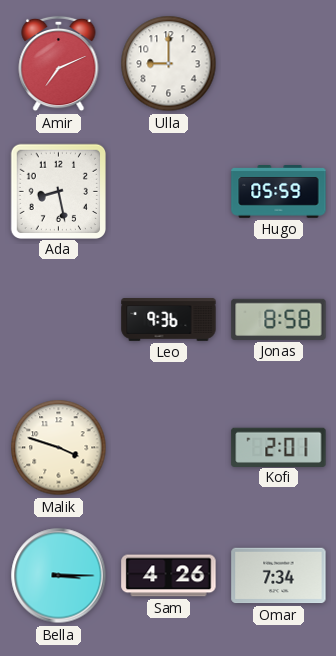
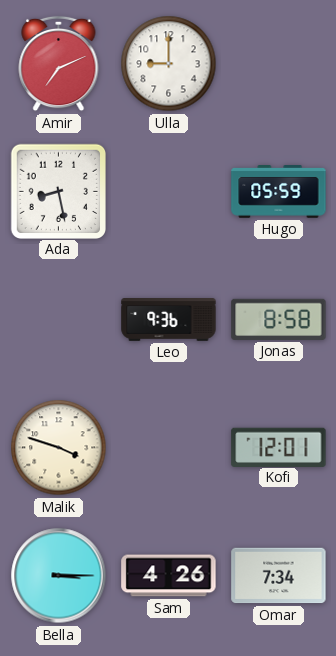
Kofi: 2:01 -> 12:01 (279, 447)
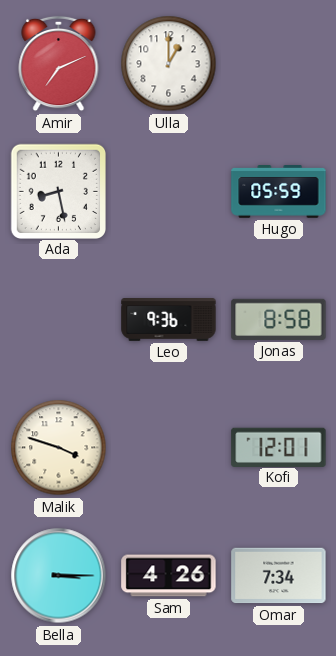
Ulla: 9:00 -> 1:00 (169, 64)
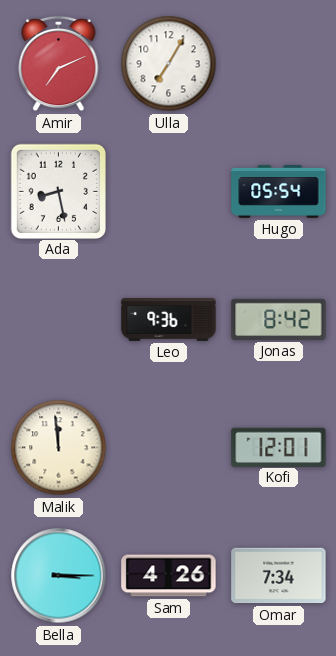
Ulla: 1:00 -> 7:05 (169, 64)
Hugo: 05:59 -> 05:54 (279, 192)
Jonas: 8:58 -> 8:42 (279, 319)
Malik: 3:48 -> 11:59 (59, 448)
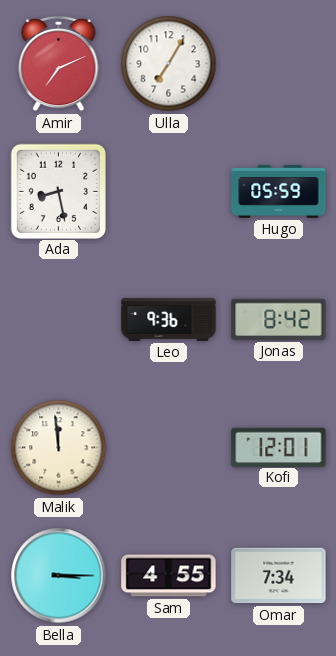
Hugo: 05:54 -> 05:59 (279, 192)
Sam: 4:26 -> 4:55 (169, 576)
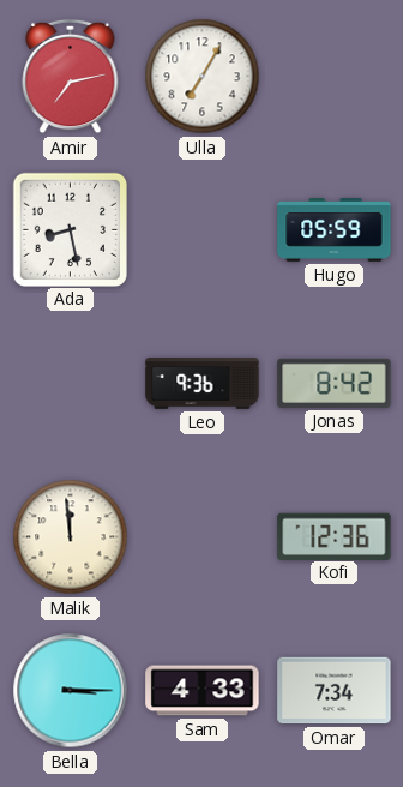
Amir: 7:11 -> 7:13 (71, 77)
Kofi: 12:01 -> 12:36 (335, 536)
Sam: 4:55 -> 4:33 (203, 691)
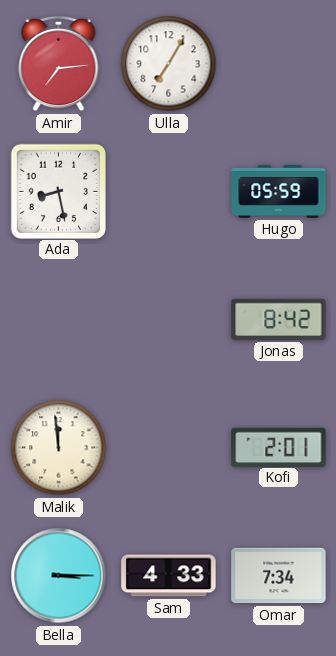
Amir: 7:13 -> 7:14 (59, 64)
Leo: 9:36 -> none (203, 384)
Kofi: 12:36 -> 2:01 (279, 447)
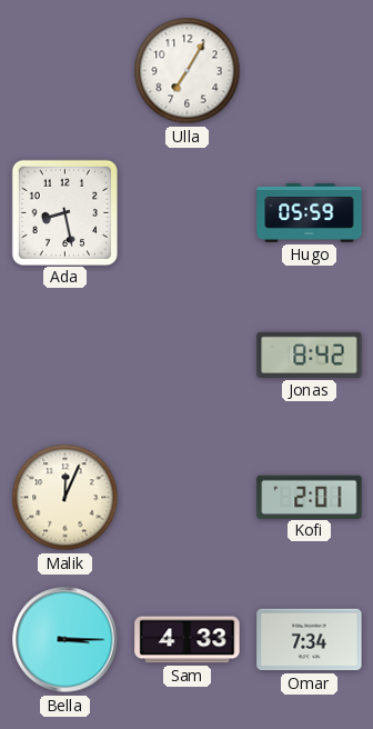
Amir: 7:14 -> none (59, 64)
Malik: 11:59 -> 12:04 (65, 498)
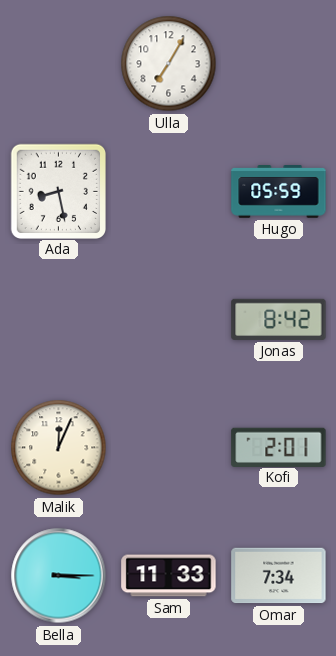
Sam: 4:33 -> 11:33 (169, 576)
